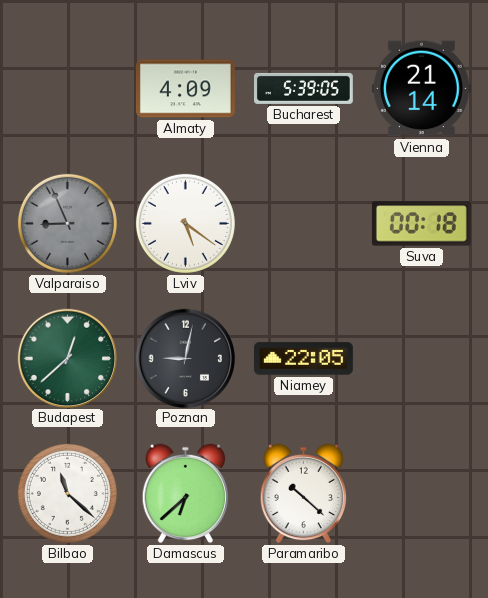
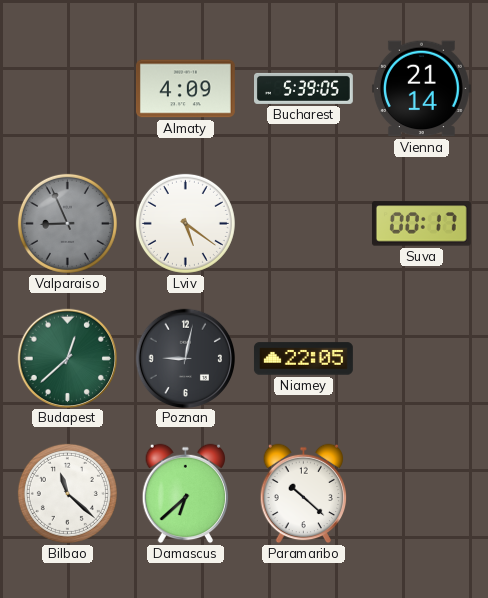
Suva: 00:18 -> 00:17 (421, 224)
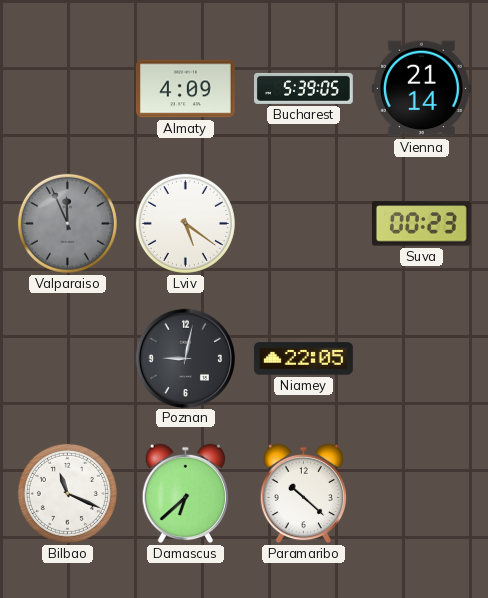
Valparaiso: 8:56 -> 11:56 (67, 223)
Suva: 00:17 -> 00:23 (421, 224)
Budapest: 12:38 -> none (67, 358)
Bilbao: 11:22 -> 11:19 (67, 493)
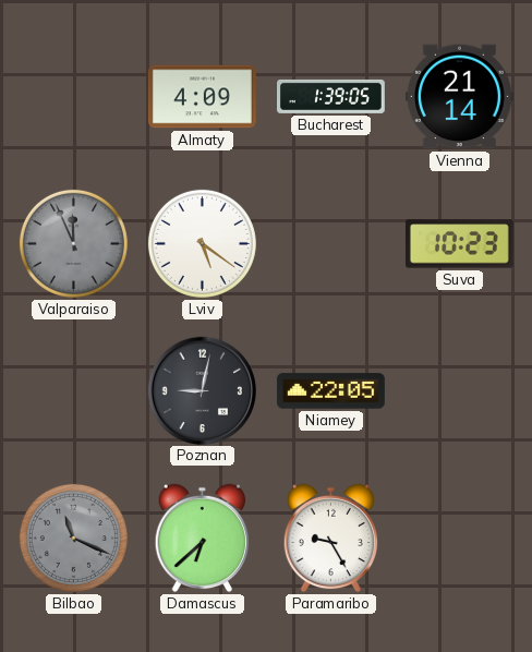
Bucharest: 5:39 -> 1:39 (331, 96)
Suva: 00:23 -> 10:23 (459, 244)
Bilbao dial: white -> grey (73, 538)
Paramaribo: 10:22 -> 9:25 (331, 539)
